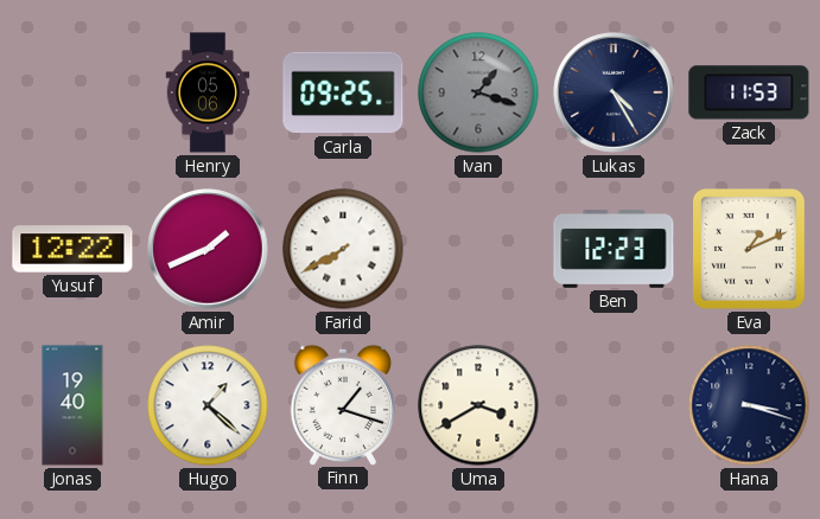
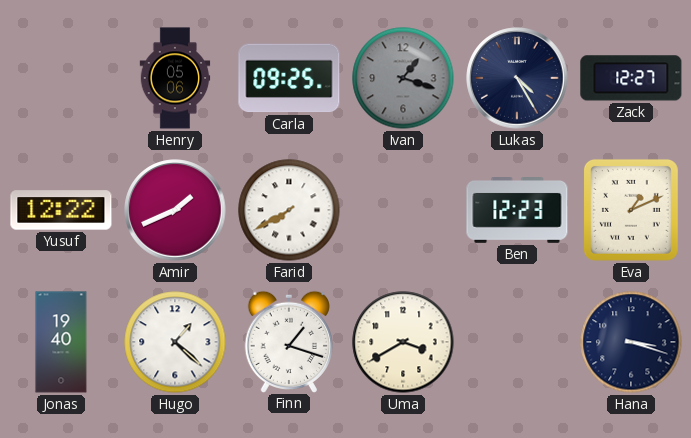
Zack: 11:53 -> 12:27 (631, 78)
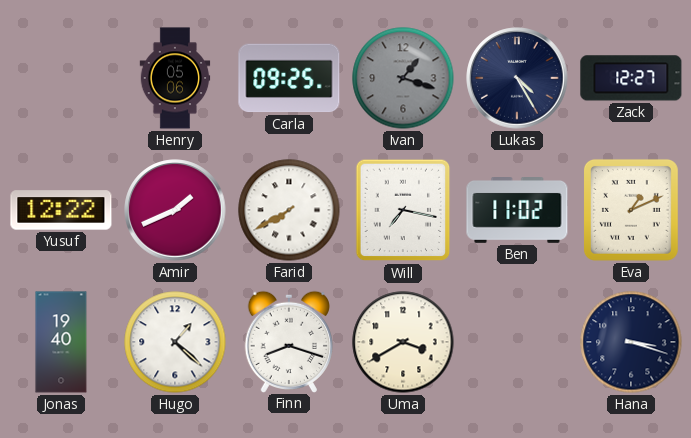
Will: none -> 7:17 (403, 210)
Ben: 12:23 -> 11:02 (517, 211)
Finn: 1:18 -> 8:18 (288, 341)
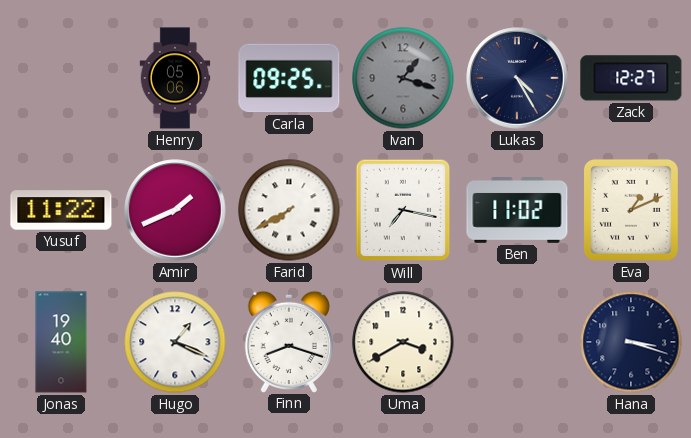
Yusuf: 12:22 -> 11:22 (61, 210)
Hugo: 1:22 -> 1:19 (175, 342)
